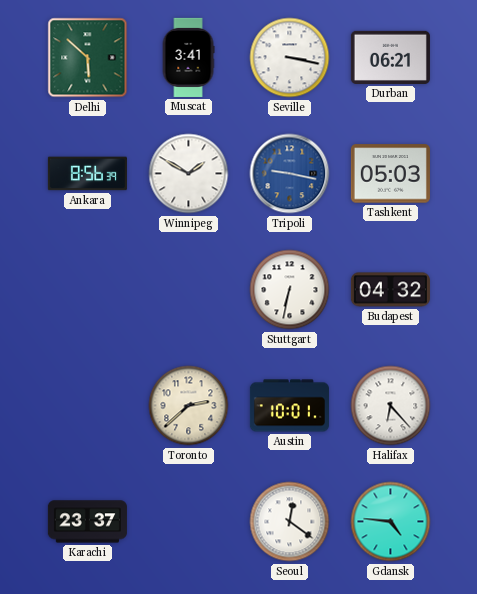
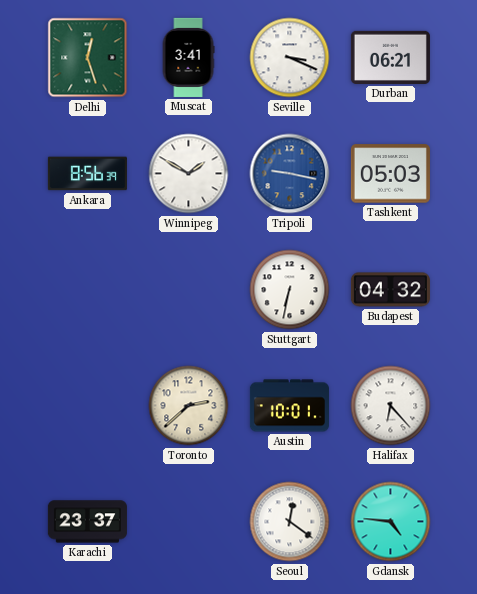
Delhi: 5:52 -> 12:27 (88, 58)
Seville: 3:17 -> 3:19 (290, 58)
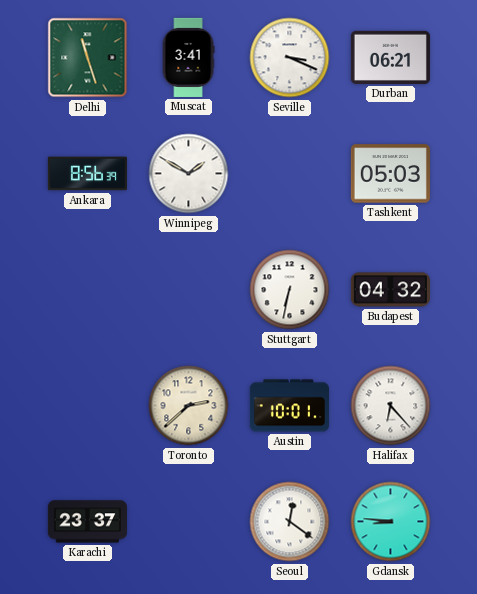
Delhi: 12:27 -> 11:27 (88, 58)
Tripoli: 9:17 -> none (290, 174)
Gdansk: 4:46 -> 8:46 (391, 522)
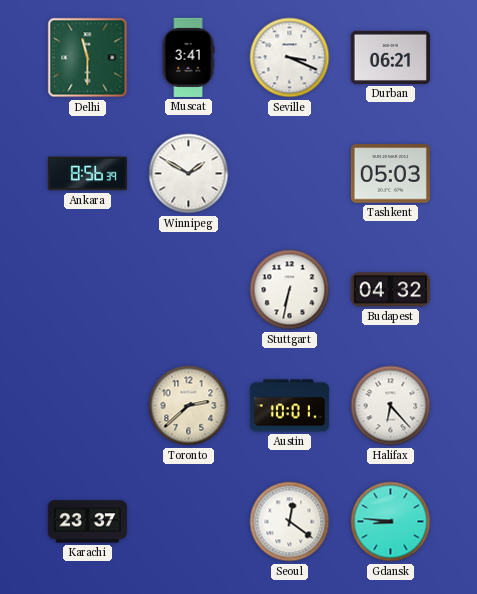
Delhi: 11:27 -> 11:30 (88, 58)
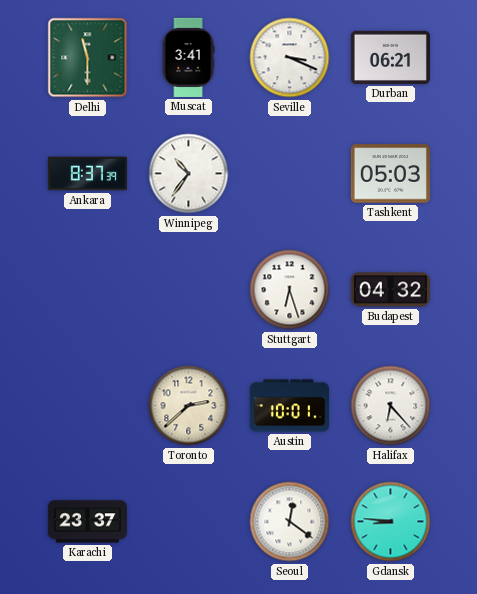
Ankara: 8:56 -> 8:37 (87, 174)
Winnipeg: 1:50 -> 10:36 (189, 174)
Stuttgart: 6:32 -> 6:27 (290, 290)
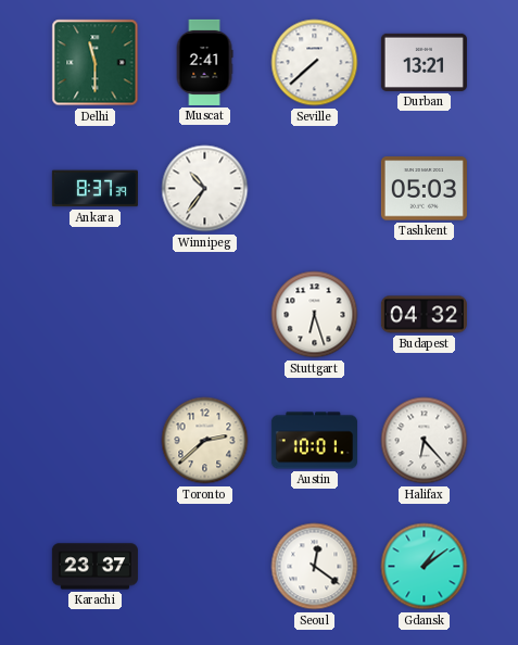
Muscat: 3:41 -> 2:41 (204, 62)
Seville: 3:19 -> 7:38 (315, 63)
Durban: 06:21 -> 13:21 (424, 62)
Gdansk: 8:46 -> 1:09 (425, 567)
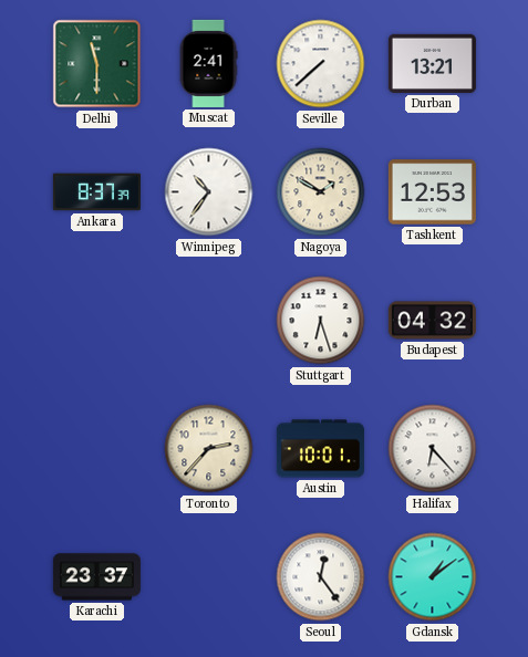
Nagoya: none -> 1:50 (321, 192)
Tashkent: 05:03 -> 12:53 (432, 192)
Toronto: 2:38 -> 2:37 (209, 449)
Seoul: 12:21 -> 12:24 (321, 577)
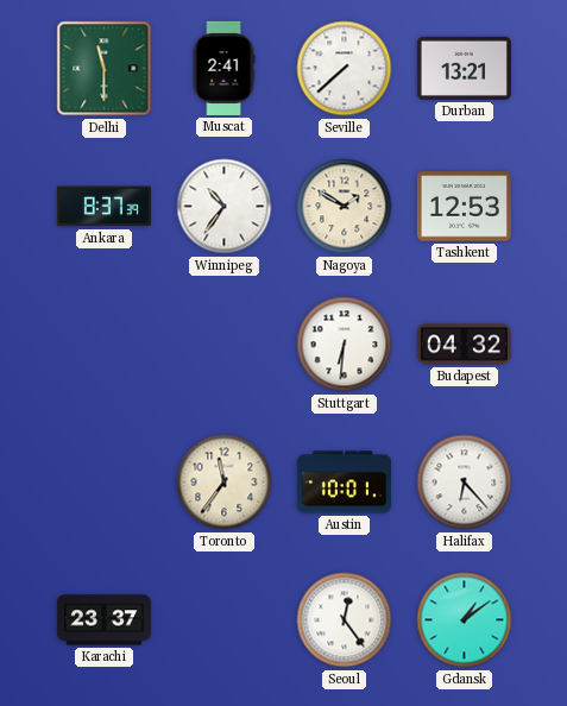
Stuttgart: 6:27 -> 6:31 (345, 345)
Toronto: 2:37 -> 11:36 (225, 483)
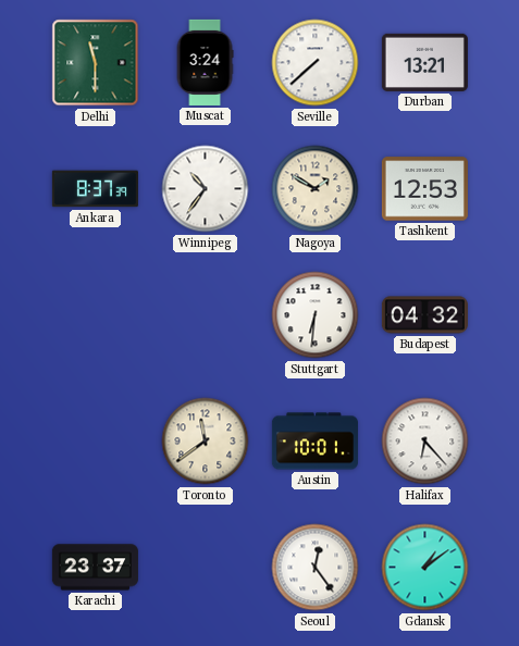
Muscat: 2:41 -> 3:24 (205, 62)
Toronto: 11:36 -> 11:39 (206, 442)
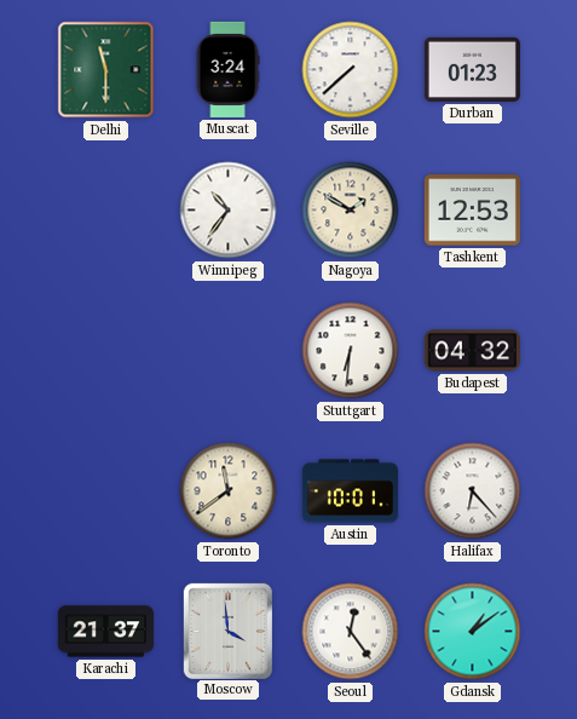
Durban: 13:21 -> 01:23 (472, 69)
Ankara: 8:37 -> none (95, 189)
Karachi: 23:37 -> 21:37 (105, 632)
Moscow: none -> 3:59 (227, 631)
